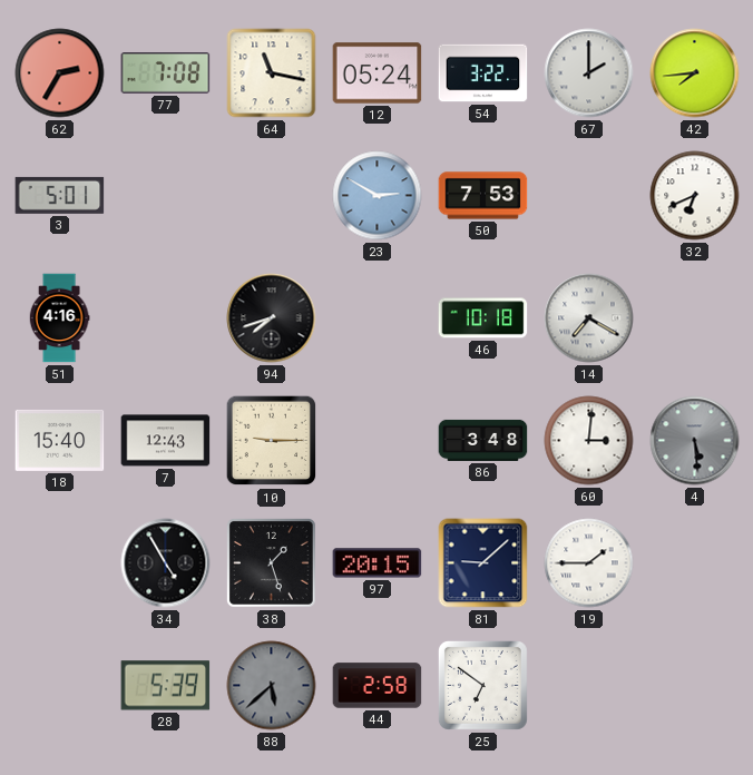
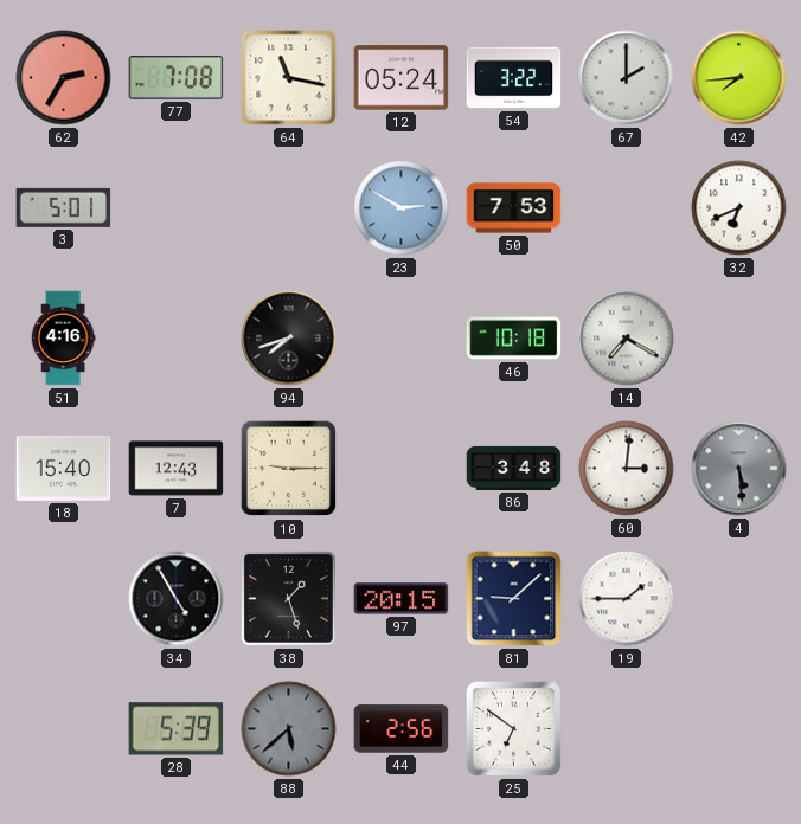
44: 2:58 -> 2:56 (402, 729)
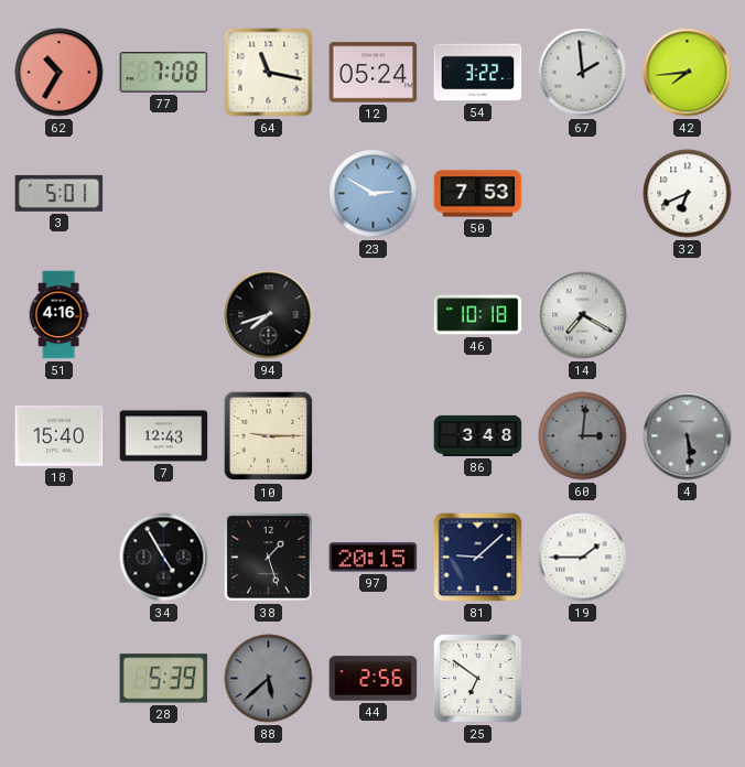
62: 2:35 -> 10:35 (60, 73)
67: 2:00 -> 1:59 (583, 73)
60 dial: white -> grey (583, 436)
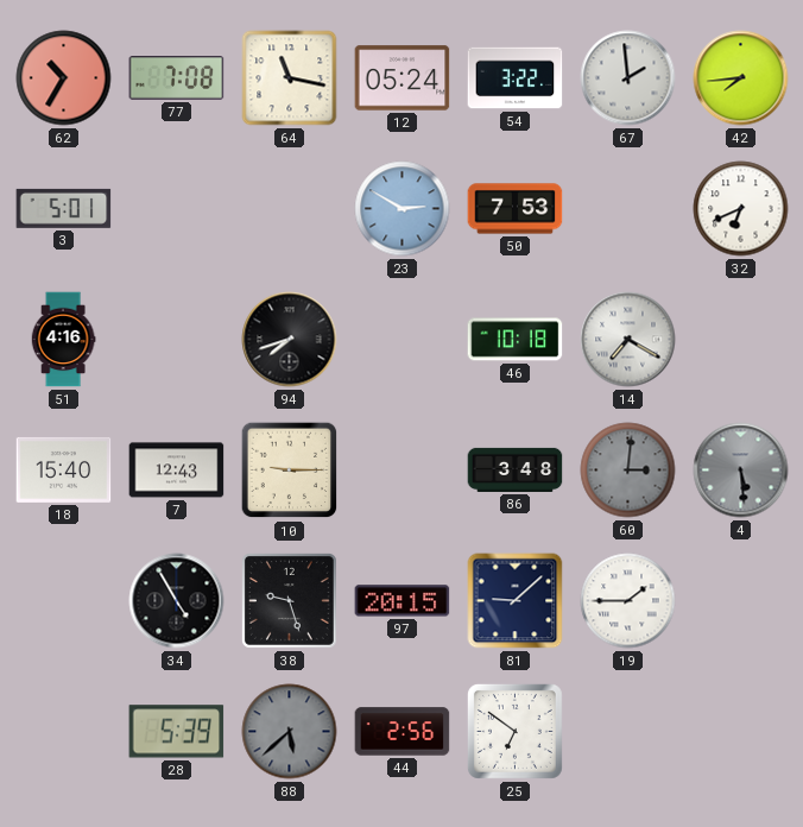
38: 1:27 -> 9:27 (290, 601)
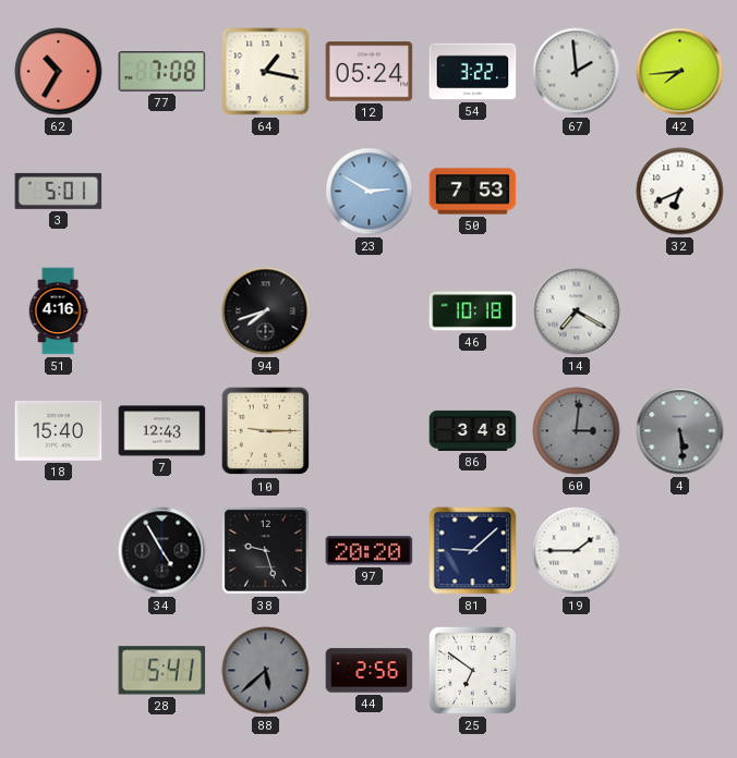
64: 11:17 -> 1:17 (266, 72)
97: 20:15 -> 20:20 (370, 551)
28: 5:39 -> 5:41 (162, 671)
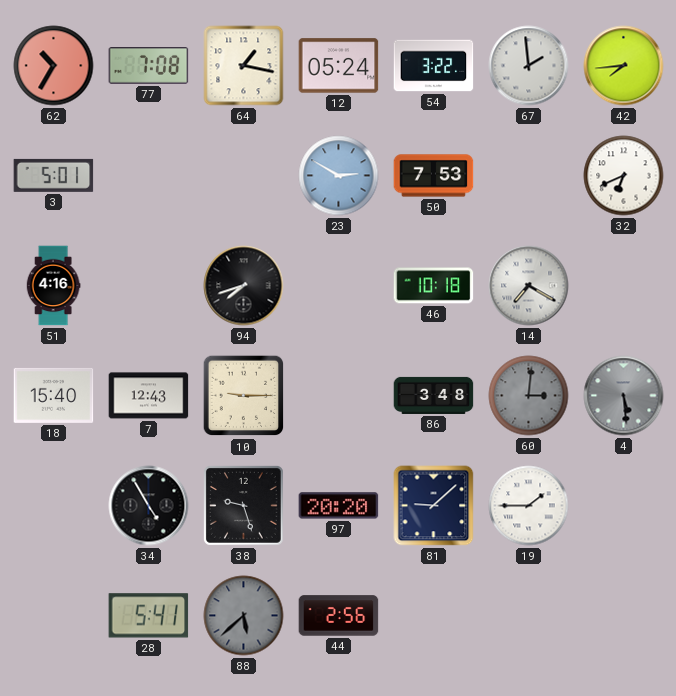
25: 6:51 -> none (472, 670)
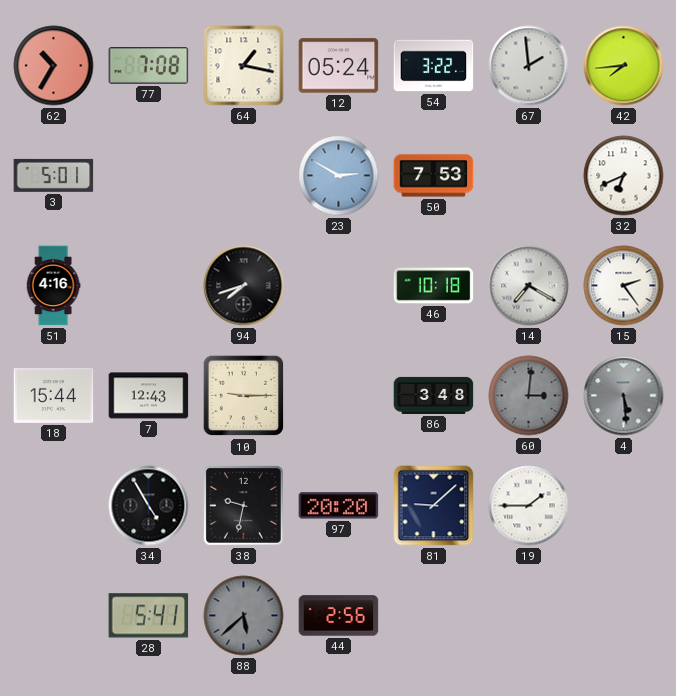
15: none -> 2:24 (624, 286)
18: 15:40 -> 15:44 (54, 395)
38: 9:27 -> 9:32 (244, 506)
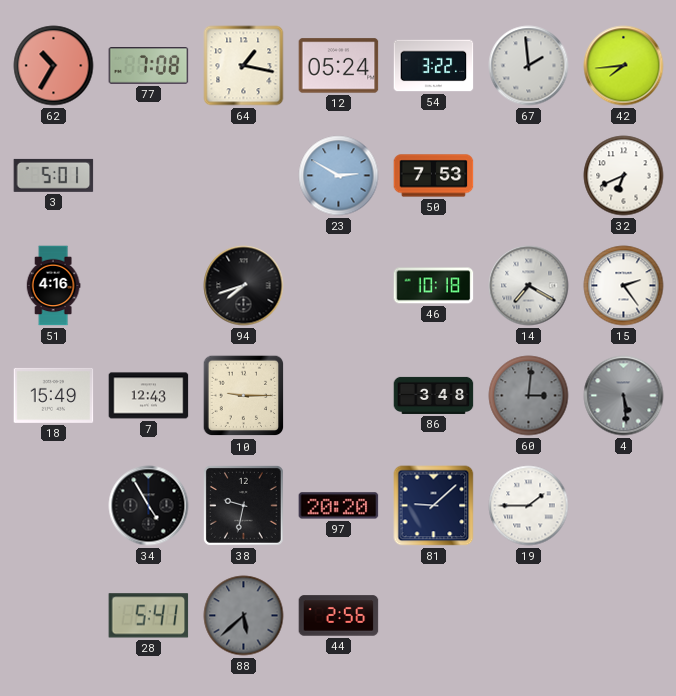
18: 15:44 -> 15:49 (54, 395)
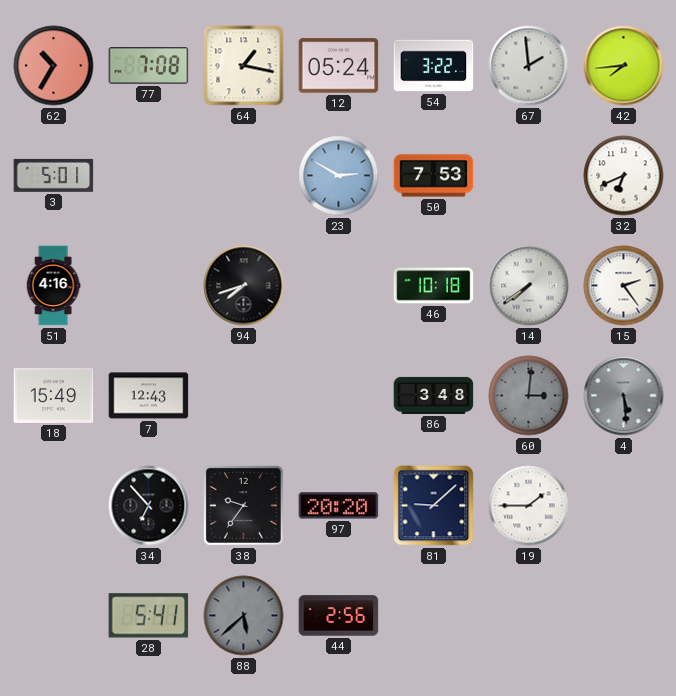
14: 7:20 -> 7:39 (529, 286)
10: 9:15 -> none (244, 396)
34: 4:55 -> 6:53 (149, 506)
38: 9:32 -> 9:36 (244, 506)
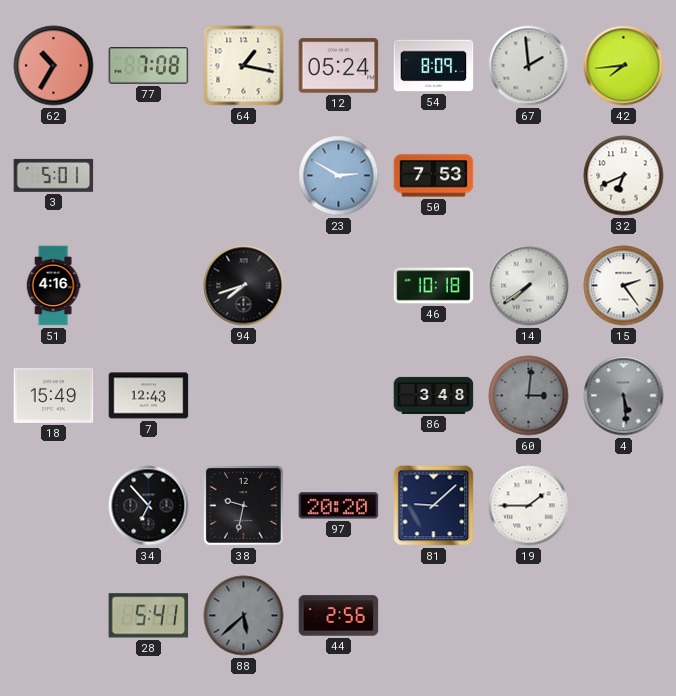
54: 3:22 -> 8:09 (434, 66)
38: 9:36 -> 9:32 (244, 506)
